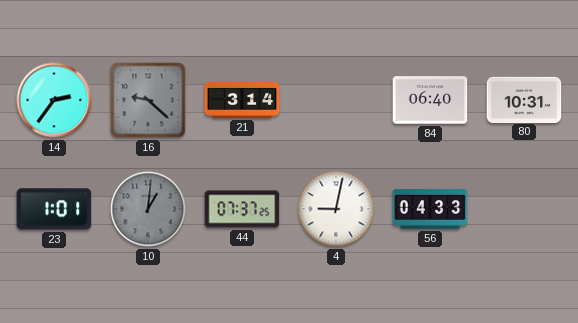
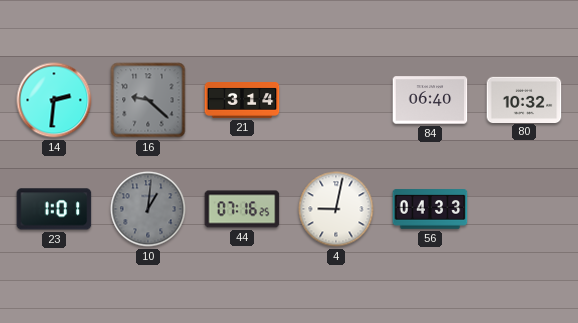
14: 2:36 -> 2:31 (54, 100)
80: 10:31 -> 10:32 (524, 99)
44: 07:37 -> 07:16 (242, 209)
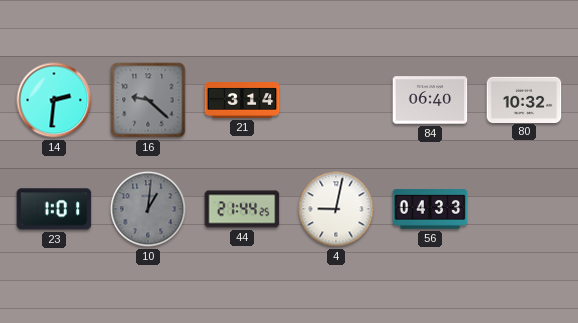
44: 07:16 -> 21:44 (242, 209)
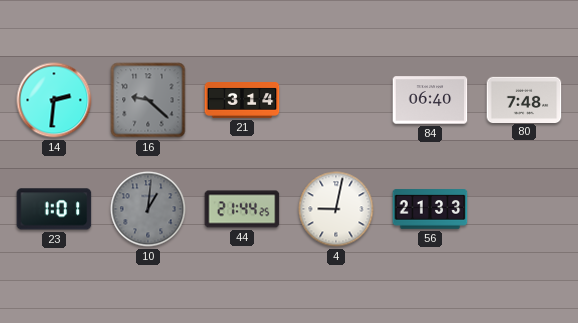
80: 10:32 -> 7:48 (524, 99)
56: 04:33 -> 21:33 (430, 209)
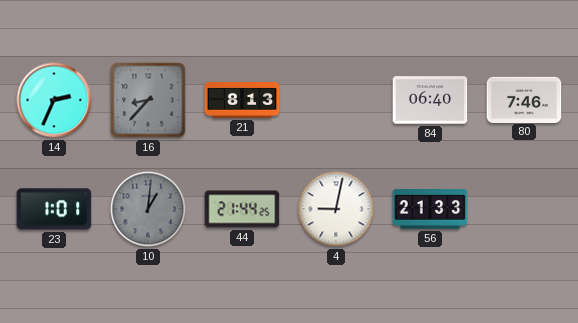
14: 2:31 -> 2:34 (54, 100)
16: 9:22 -> 8:37 (148, 100)
21: 3:14 -> 8:13 (242, 101)
80: 7:48 -> 7:46 (524, 99)
